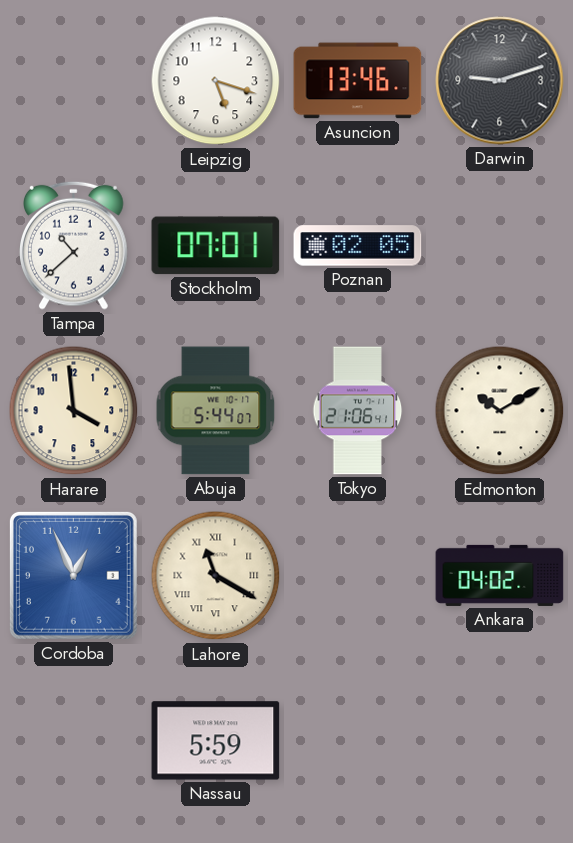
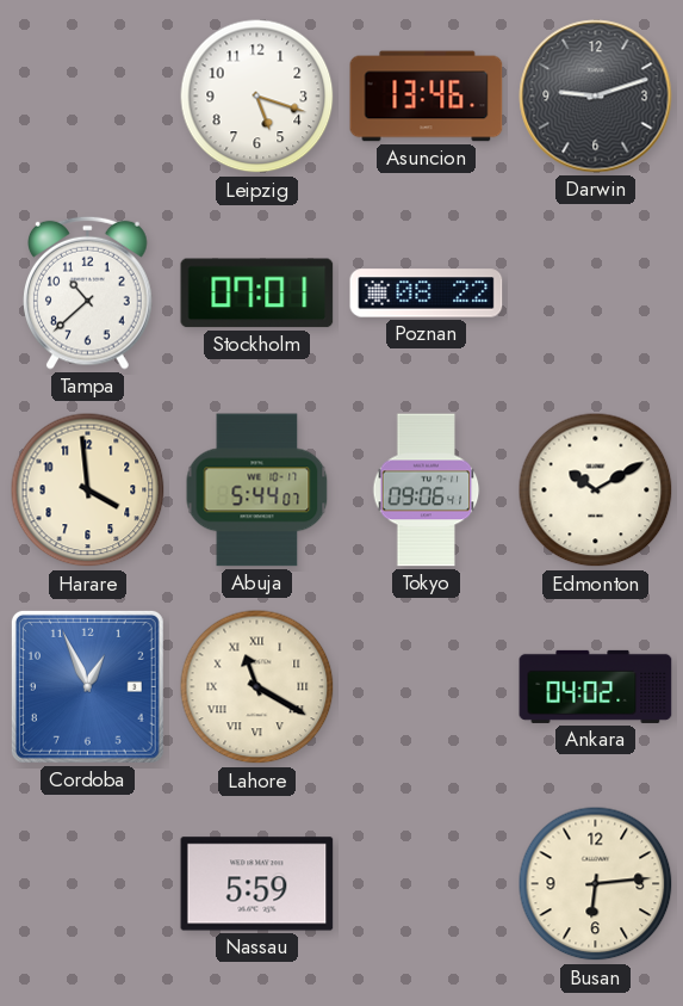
Poznan: 02:05 -> 08:22 (427, 294)
Tokyo: 21:06 -> 09:06 (427, 490)
Busan: none -> 6:14 (596, 884)
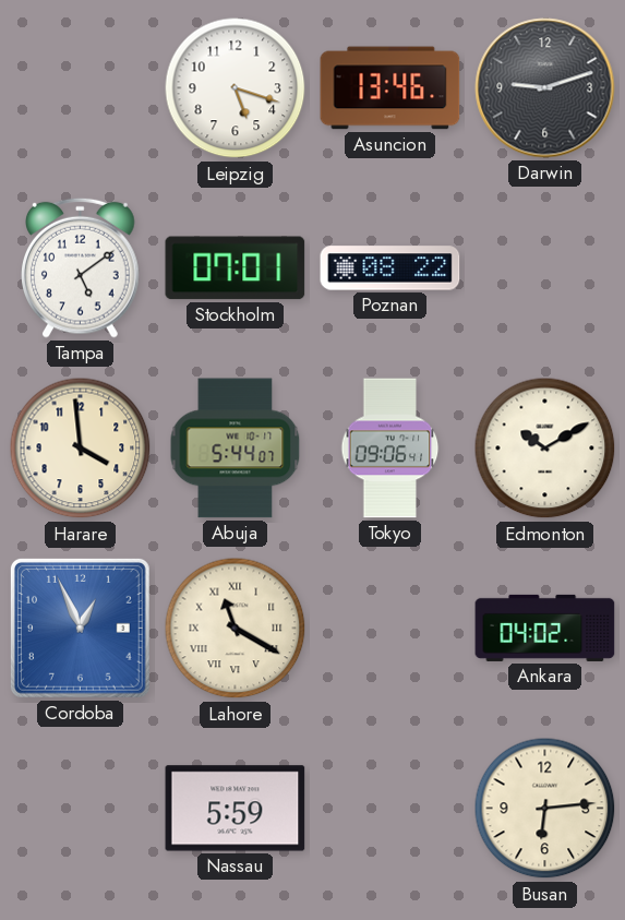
Tampa: 10:38 -> 5:09 (81, 267)
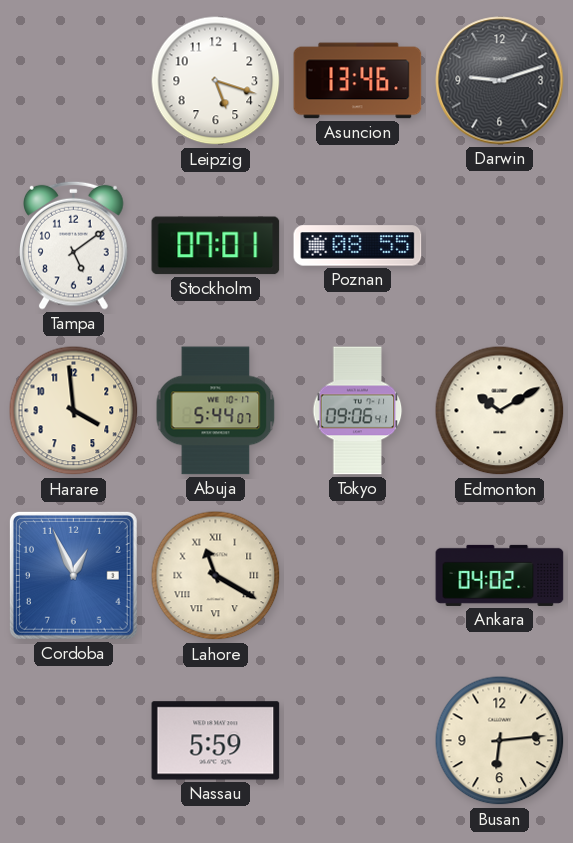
Poznan: 08:22 -> 08:55 (358, 246)
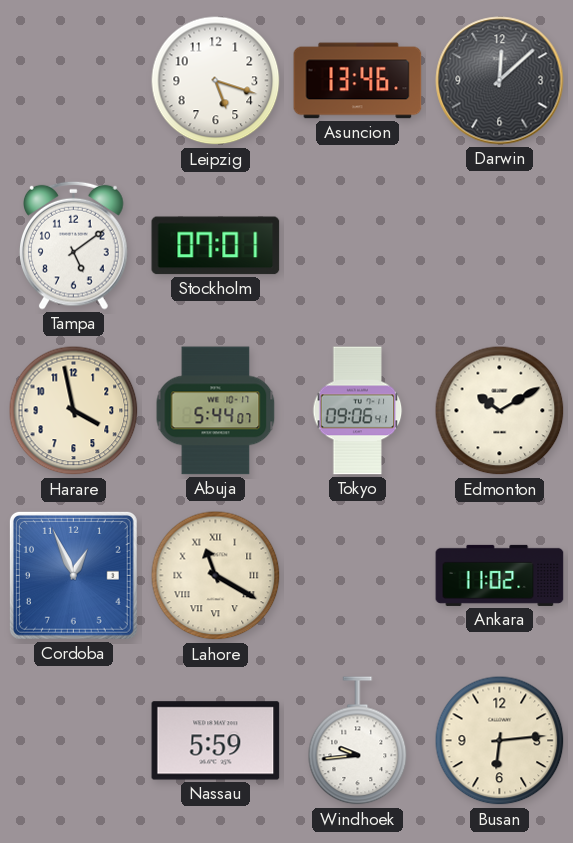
Darwin: 9:12 -> 12:08 (500, 81)
Poznan: 08:55 -> none (358, 246)
Harare: 3:59 -> 3:58 (74, 411)
Ankara: 04:02 -> 11:02 (500, 575)
Windhoek: none -> 9:44 (358, 741)
